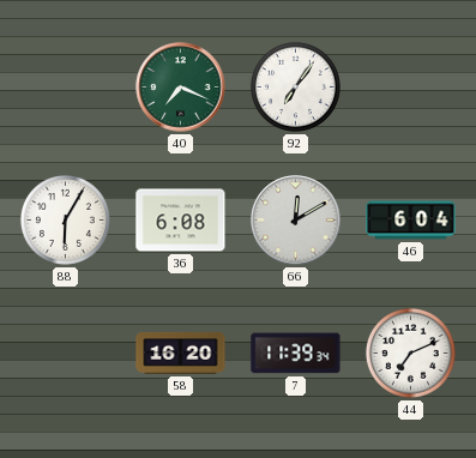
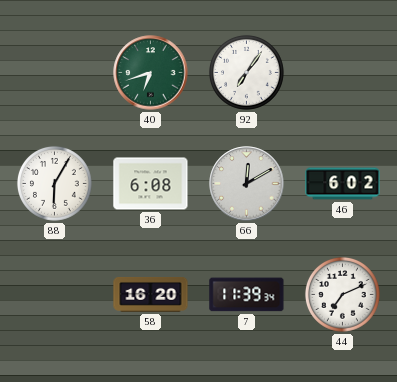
40: 7:19 -> 6:42 (151, 73)
46: 6:04 -> 6:02 (343, 184)
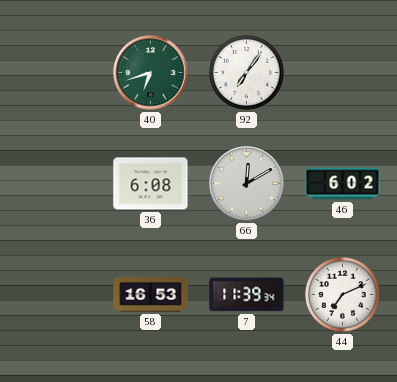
88: 6:05 -> none (54, 183)
58: 16:20 -> 16:53 (151, 294)
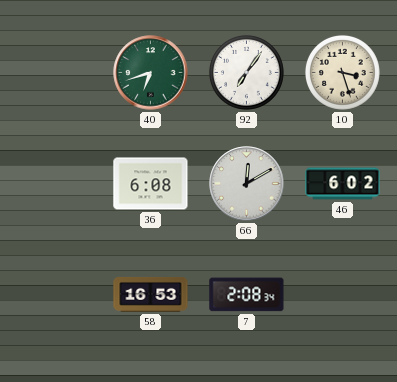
10: none -> 3:27 (342, 72)
7: 11:39 -> 2:08 (247, 295)
44: 7:11 -> none (342, 294)
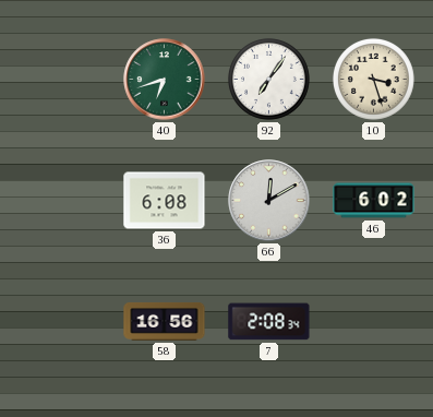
58: 16:53 -> 16:56 (165, 321)
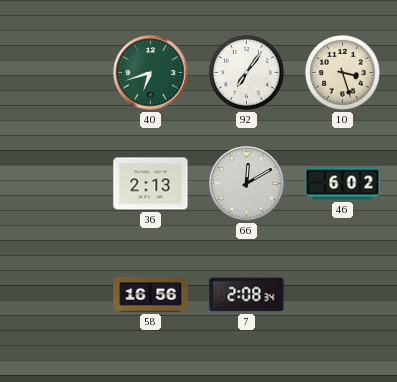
36: 6:08 -> 2:13 (151, 184)
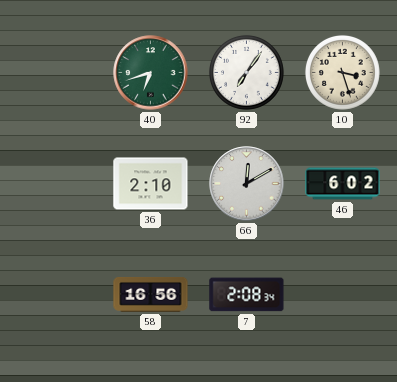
36: 2:13 -> 2:10 (151, 184)
